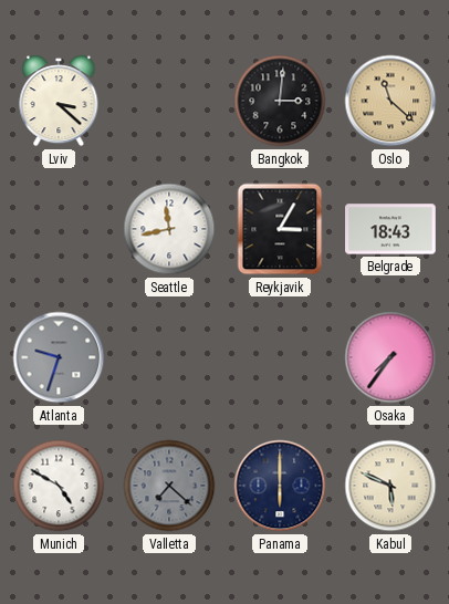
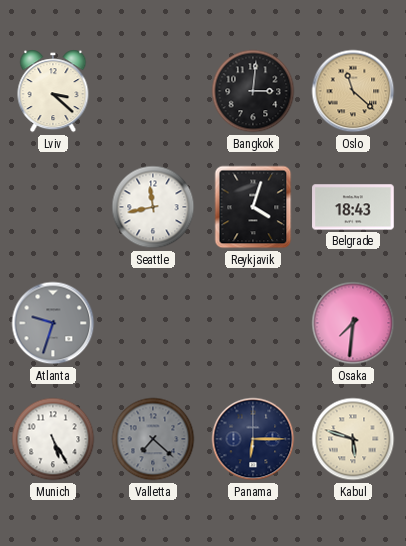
Reykjavik: 3:05 -> 4:03 (253, 207)
Osaka: 7:36 -> 7:31 (353, 323)
Munich: 4:50 -> 5:25 (53, 439)
Panama: 6:00 -> 6:15 (253, 439)
Kabul: 5:49 -> 5:48 (353, 439)
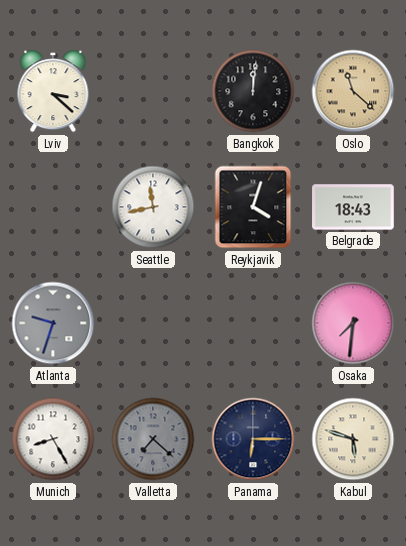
Bangkok: 3:01 -> 12:01 (253, 91)
Munich: 5:25 -> 8:25 (53, 439)
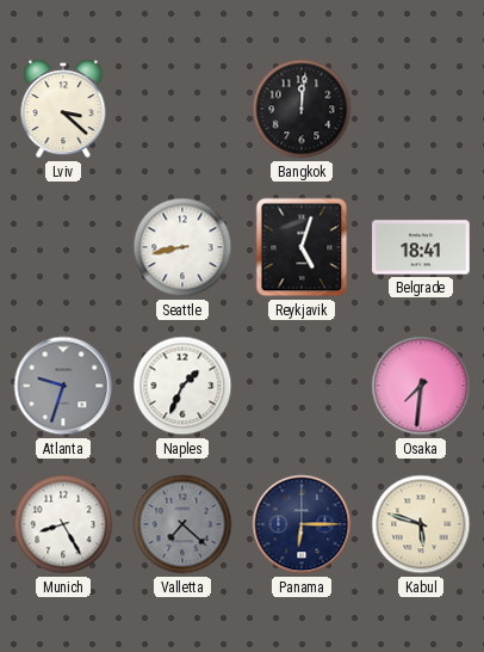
Oslo: 11:22 -> none (353, 91)
Seattle: 11:43 -> 8:43 (182, 247)
Reykjavik: 4:03 -> 5:03 (302, 247)
Belgrade: 18:43 -> 18:41 (421, 247)
Naples: none -> 1:34 (182, 386)
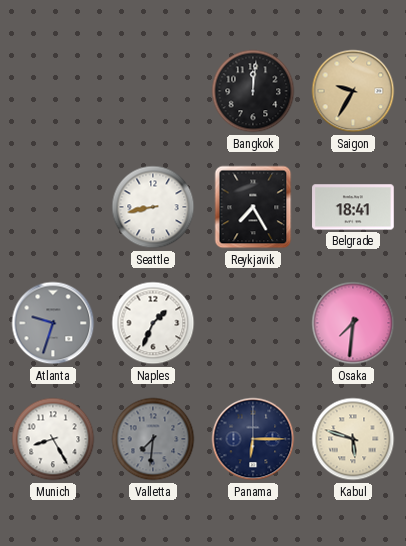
Lviv: 3:22 -> none (63, 109)
Saigon: none -> 9:35 (353, 91)
Reykjavik: 5:03 -> 7:25 (253, 207)
Valletta: 7:22 -> 7:31 (153, 439)
